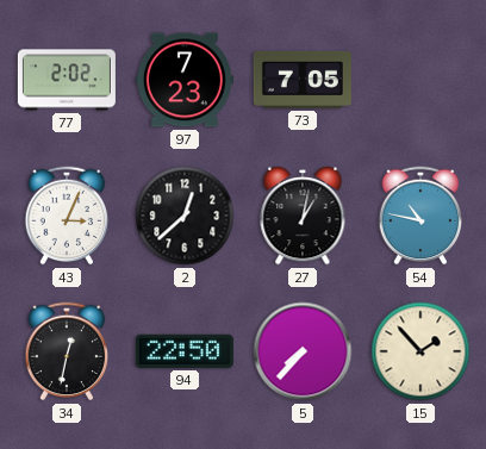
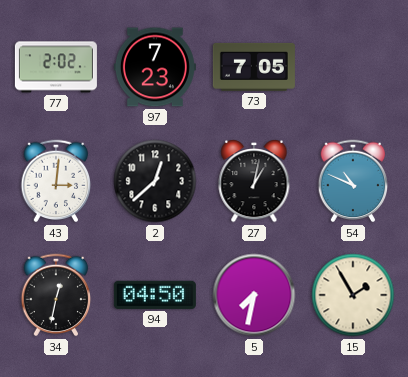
43: 3:04 -> 3:01 (56, 181)
54: 10:47 -> 10:49 (353, 181)
94: 22:50 -> 04:50 (155, 295)
5: 7:37 -> 7:32 (254, 295)
15: 1:53 -> 1:55 (353, 295)
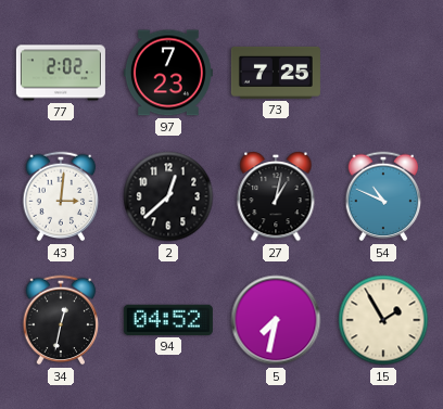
73: 7:05 -> 7:25 (276, 73)
94: 04:50 -> 04:52 (168, 320)
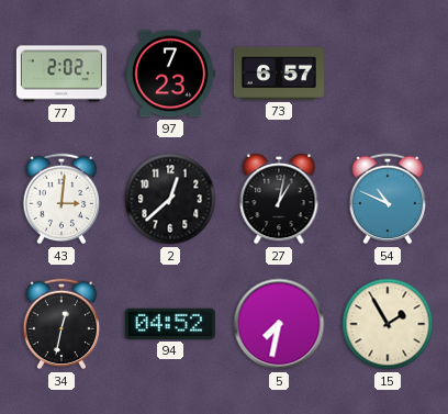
73: 7:25 -> 6:57 (279, 74)
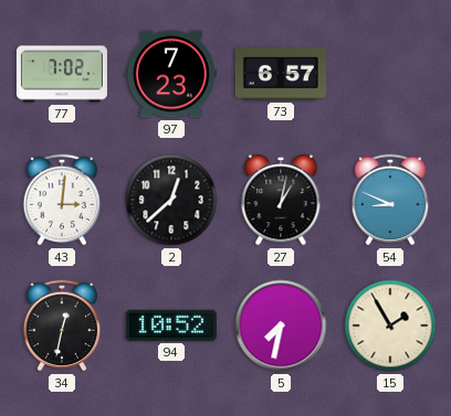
77: 2:02 -> 7:02 (62, 74)
54: 10:49 -> 8:49 (390, 200)
94: 04:52 -> 10:52 (171, 326)
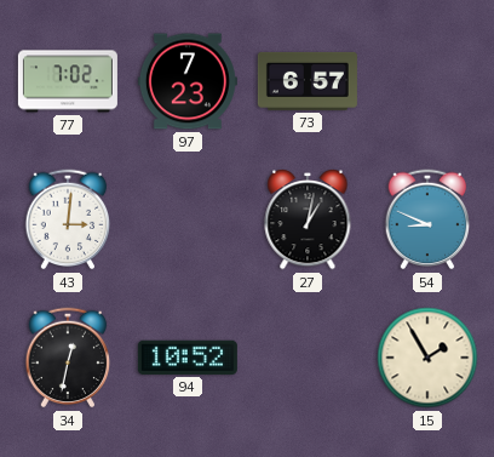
2: 12:38 -> none (171, 200)
5: 7:32 -> none (281, 326)
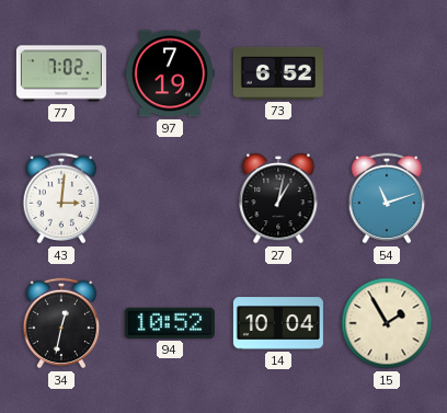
97: 7:23 -> 7:19 (170, 73)
73: 6:57 -> 6:52 (278, 73)
54: 8:49 -> 11:12 (387, 198)
14: none -> 10:04 (278, 323)
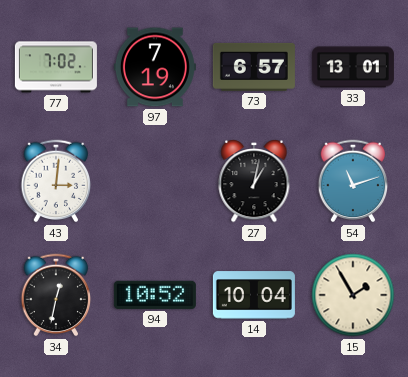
73: 6:52 -> 6:57 (254, 67)
33: none -> 13:01 (353, 67)
